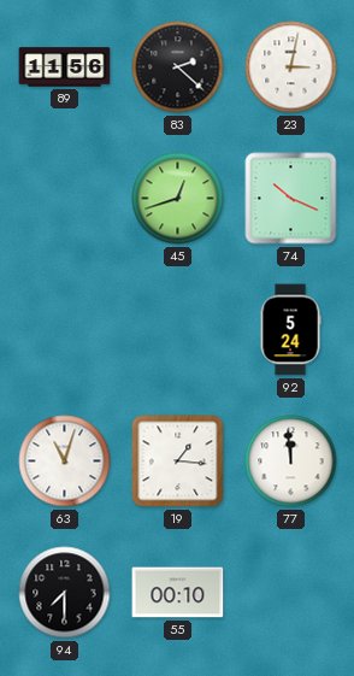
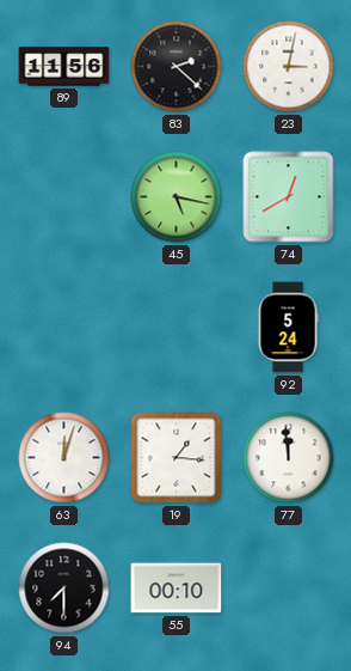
45: 12:42 -> 5:17 (177, 197)
74: 10:19 -> 12:40 (289, 197)
63: 11:03 -> 12:03 (64, 458)
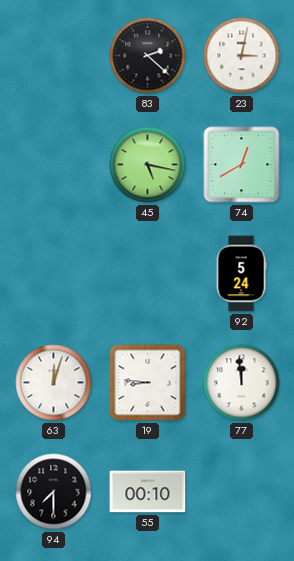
89: 11:56 -> none (64, 67)
19: 1:16 -> 8:46 (148, 383)
